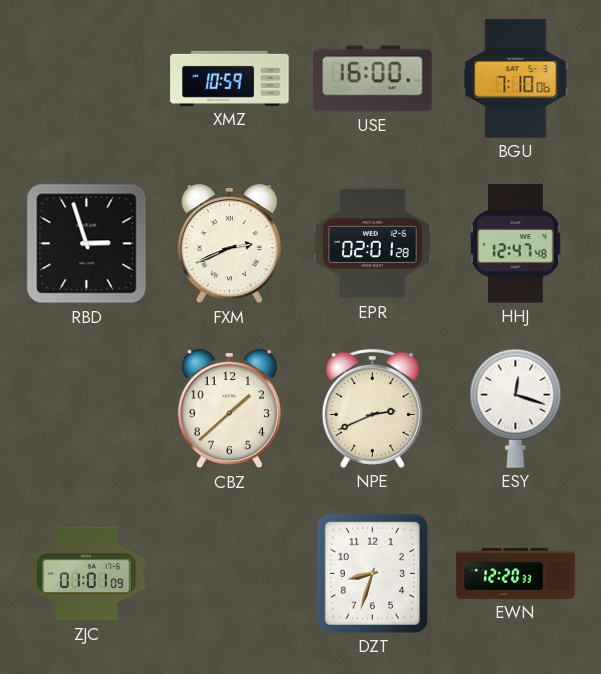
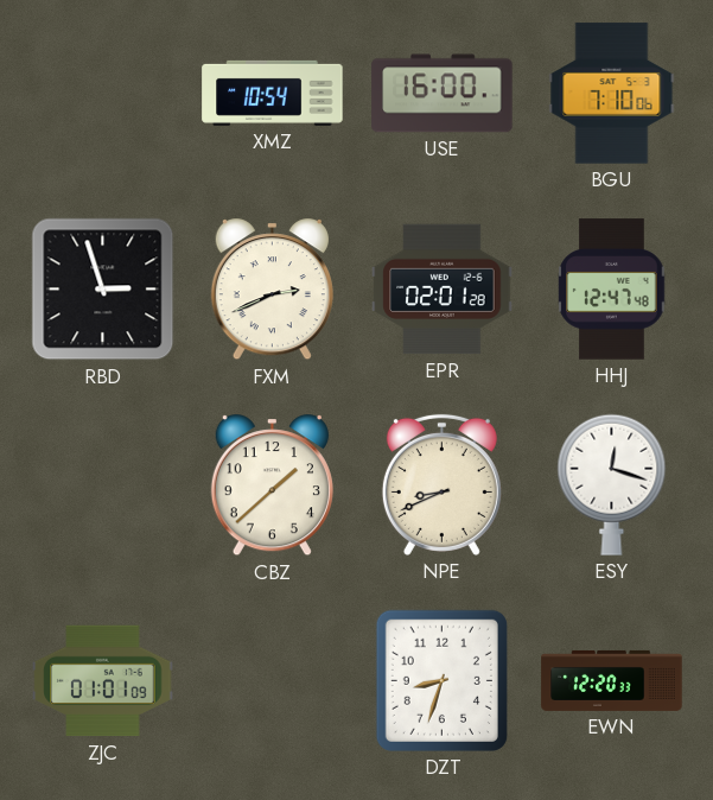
XMZ: 10:59 -> 10:54 (273, 93)
NPE: 2:41 -> 8:41 (441, 484)
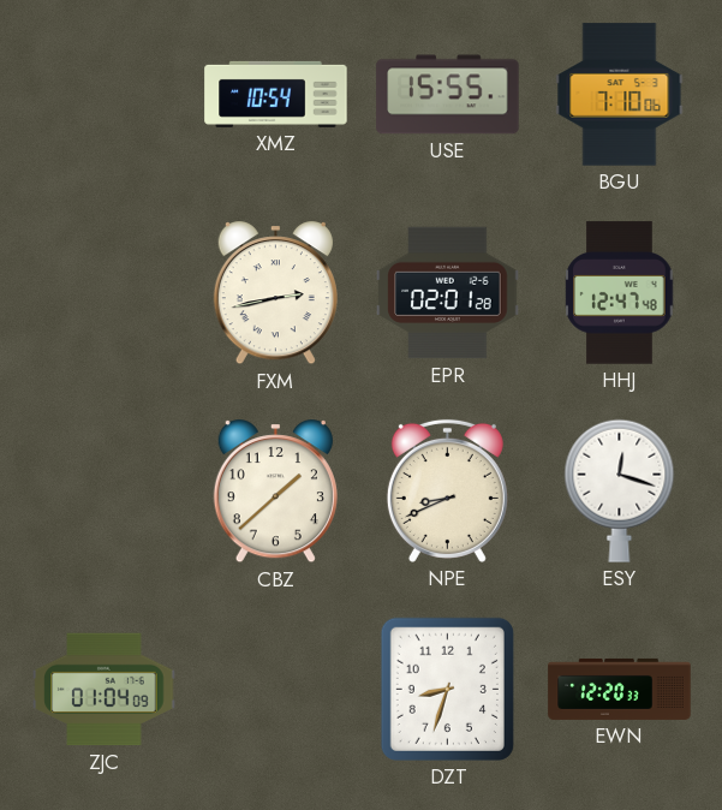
USE: 16:00 -> 15:55 (448, 95)
RBD: 2:57 -> none (103, 290)
FXM: 2:41 -> 2:43 (275, 293)
ZJC: 01:01 -> 01:04 (105, 690)
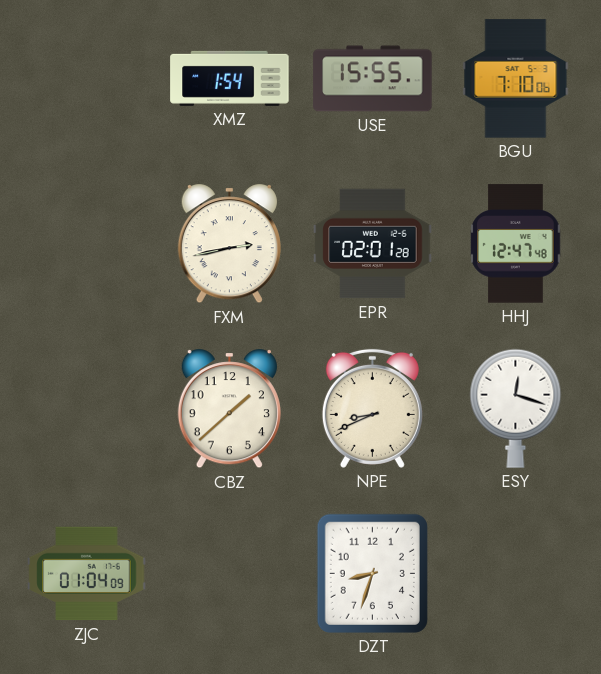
XMZ: 10:54 -> 1:54 (230, 78)
EWN: 12:20 -> none (620, 689)
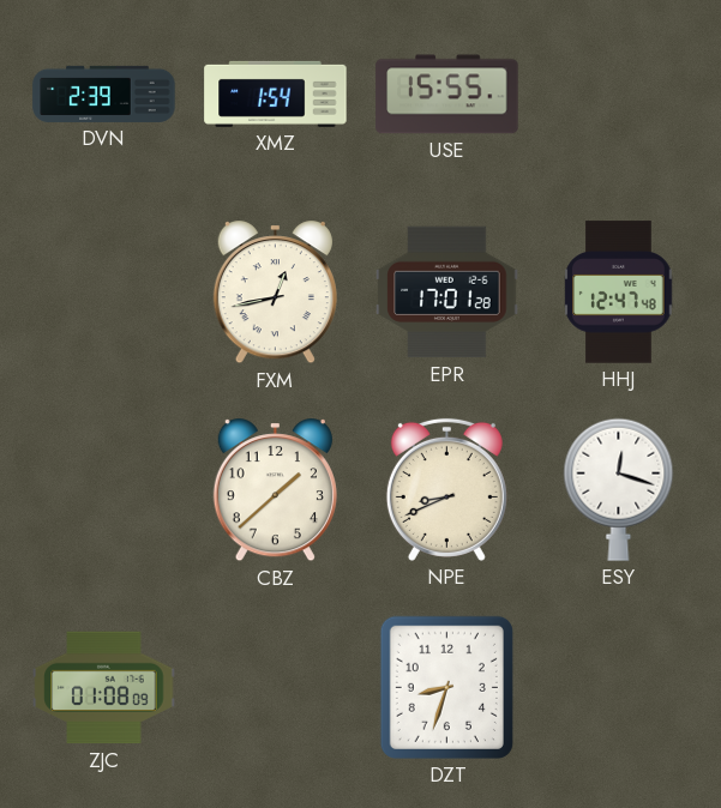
DVN: none -> 2:39 (104, 94)
BGU: 7:10 -> none (516, 79)
FXM: 2:43 -> 12:43 (275, 293)
EPR: 02:01 -> 17:01 (447, 293)
ZJC: 01:04 -> 01:08 (104, 688)
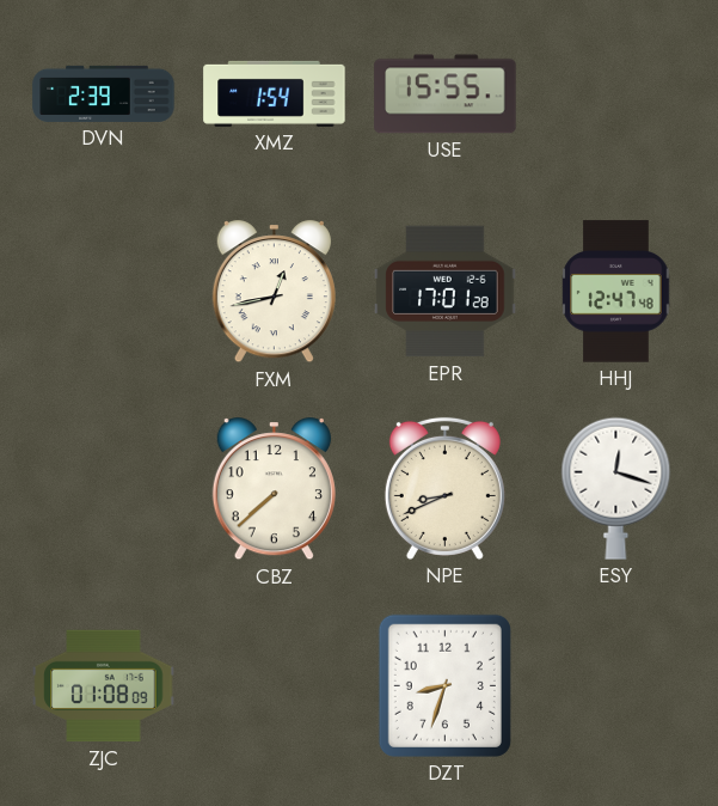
CBZ: 1:38 -> 7:38 (274, 489)
